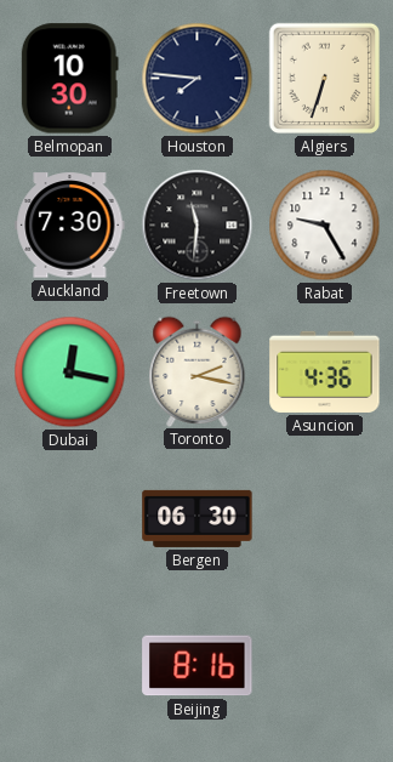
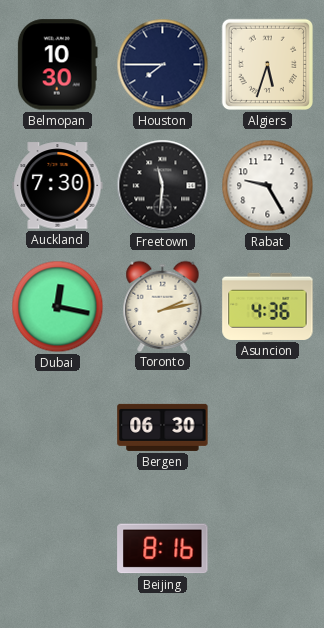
Houston: 7:46 -> 7:45 (163, 65)
Algiers: 6:33 -> 5:33 (267, 64)
Toronto: 2:17 -> 2:13 (163, 306)
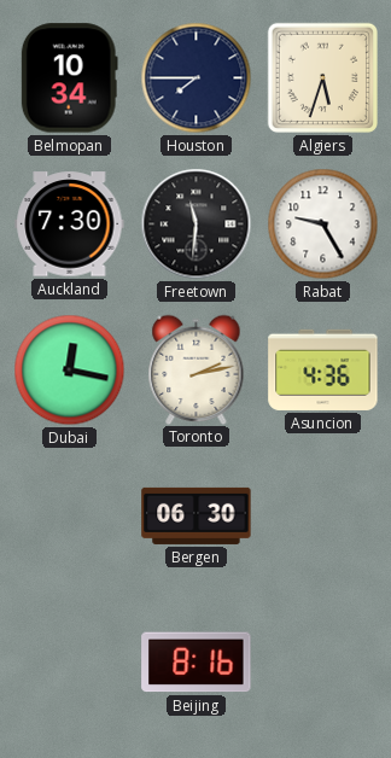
Belmopan: 10:30 -> 10:34 (69, 78)
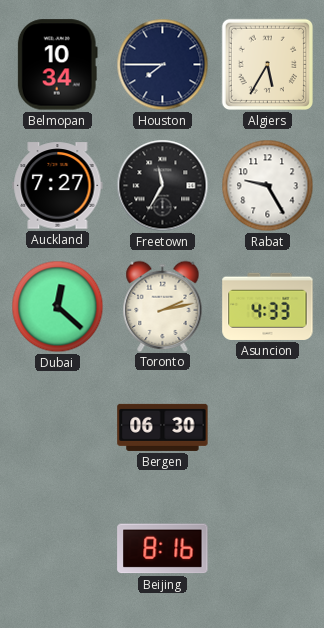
Algiers: 5:33 -> 5:35 (267, 64)
Auckland: 7:30 -> 7:27 (58, 186)
Freetown: 11:31 -> 11:35 (163, 186)
Dubai: 12:17 -> 12:22 (58, 307)
Asuncion: 4:36 -> 4:33 (268, 306)
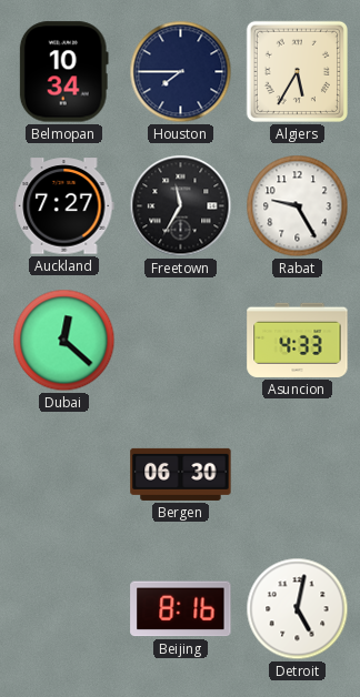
Toronto: 2:13 -> none (163, 306)
Detroit: none -> 5:02 (298, 609)
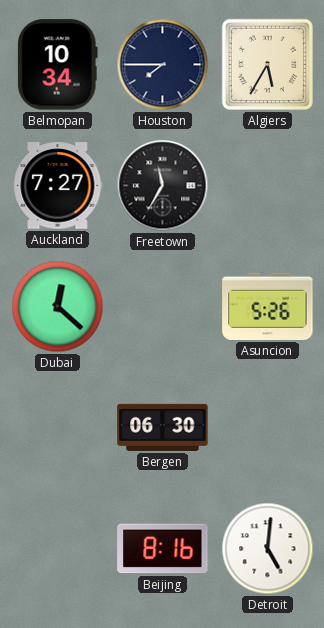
Rabat: 9:25 -> none (298, 206)
Asuncion: 4:33 -> 5:26 (268, 306)
Detroit: 5:02 -> 5:01 (268, 549)
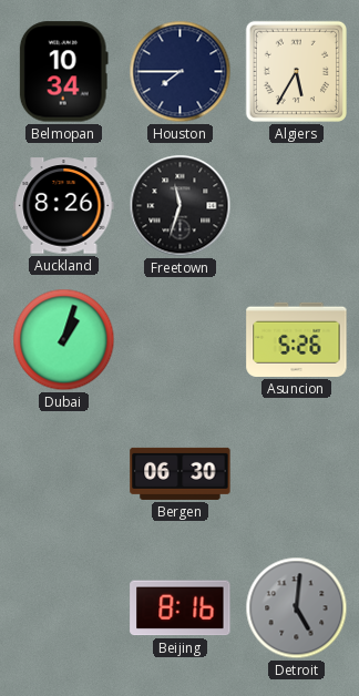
Auckland: 7:27 -> 8:26 (64, 206)
Freetown: 11:35 -> 11:33 (181, 206)
Dubai: 12:22 -> 1:03 (64, 340)
Detroit dial: white -> grey (297, 608)
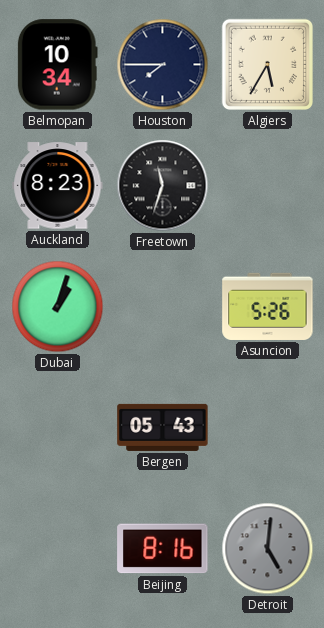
Auckland: 8:26 -> 8:23 (58, 186)
Bergen: 06:30 -> 05:43 (163, 427)
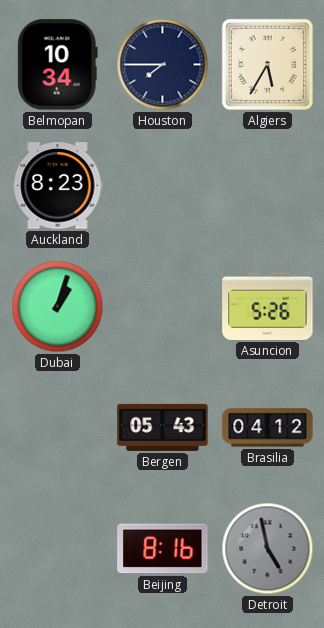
Freetown: 11:33 -> none (163, 186)
Brasilia: none -> 04:12 (268, 428)
Detroit: 5:01 -> 4:58 (268, 549)
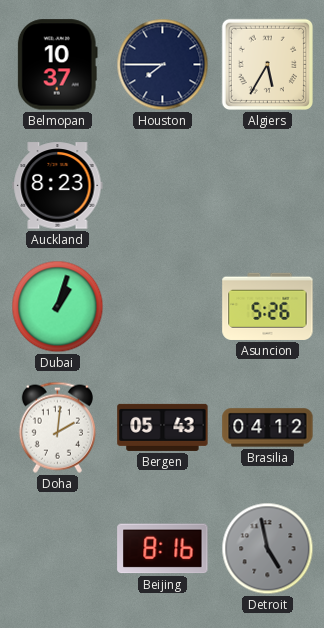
Belmopan: 10:34 -> 10:37 (57, 65)
Doha: none -> 2:01 (57, 427)
